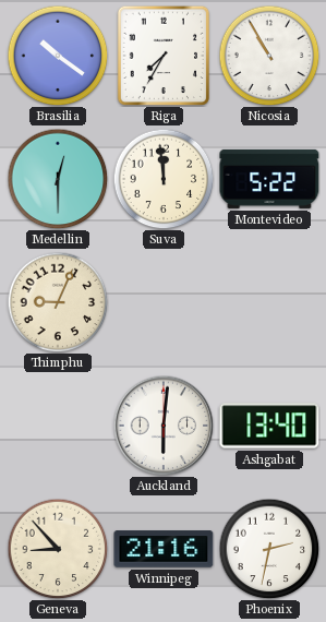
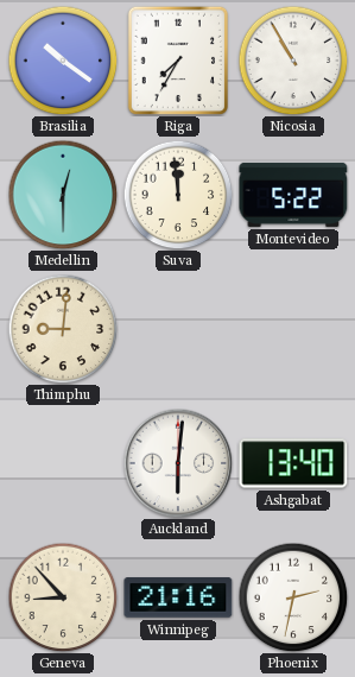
Thimphu: 9:04 -> 9:01 (63, 329)
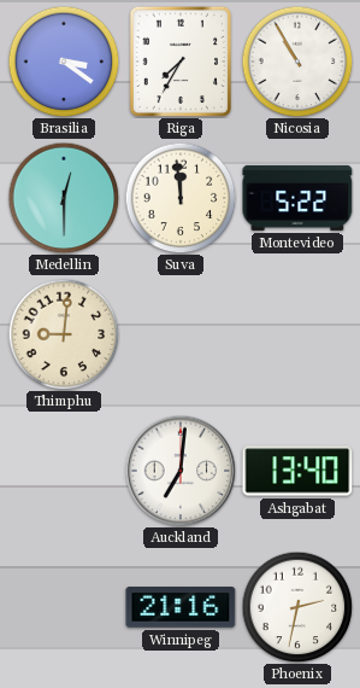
Brasilia: 10:21 -> 3:21 (64, 62)
Auckland: 6:01 -> 7:01 (181, 471)
Geneva: 8:53 -> none (63, 597)
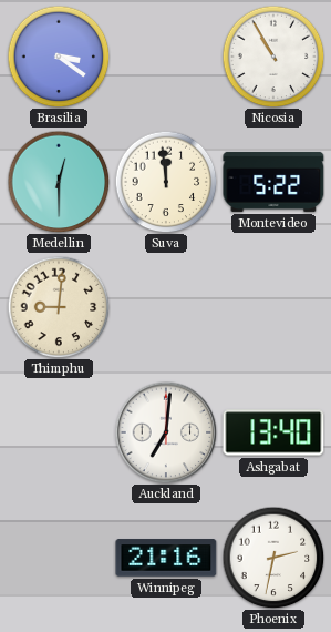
Riga: 7:35 -> none (179, 60)
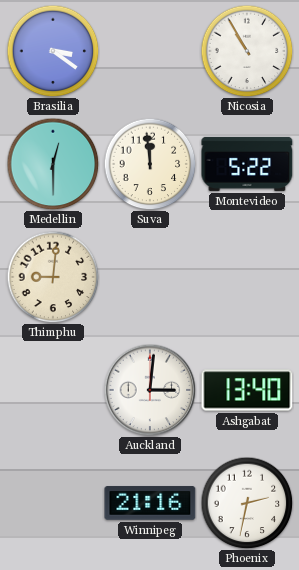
Auckland: 7:01 -> 3:01 (150, 390)
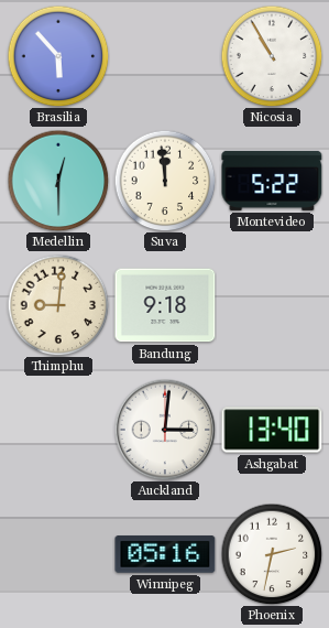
Brasilia: 3:21 -> 5:53 (58, 56)
Bandung: none -> 9:18 (165, 305)
Winnipeg: 21:16 -> 05:16 (165, 554)
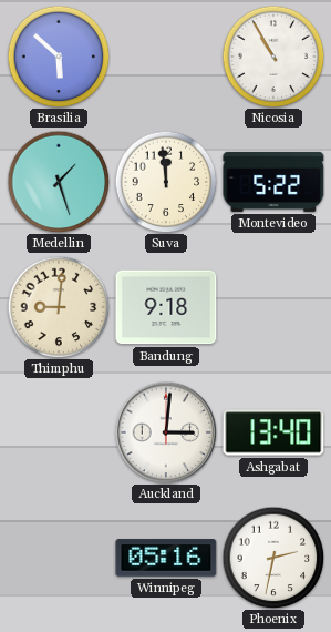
Brasilia: 5:53 -> 5:52 (59, 57)
Medellin: 12:30 -> 1:27 (59, 182)
